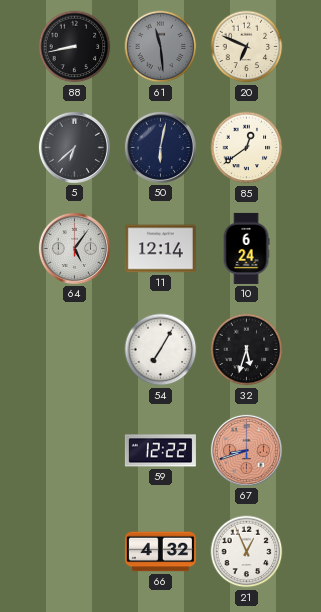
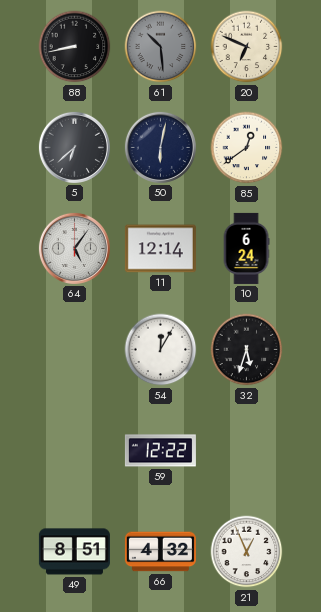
61: 11:29 -> 10:29 (161, 47)
54: 7:05 -> 12:05 (161, 350)
67: 8:42 -> none (246, 450)
49: none -> 8:51 (74, 552)
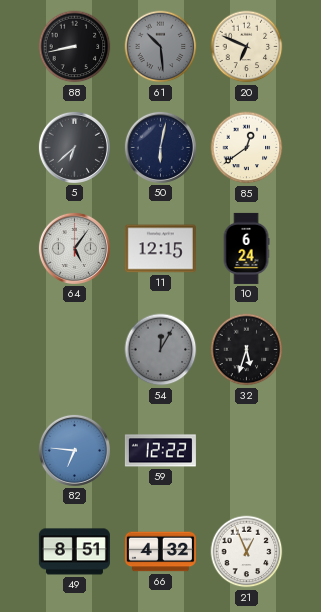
11: 12:14 -> 12:15 (160, 249)
54 dial: white -> grey (161, 350)
82: none -> 6:46 (74, 450)
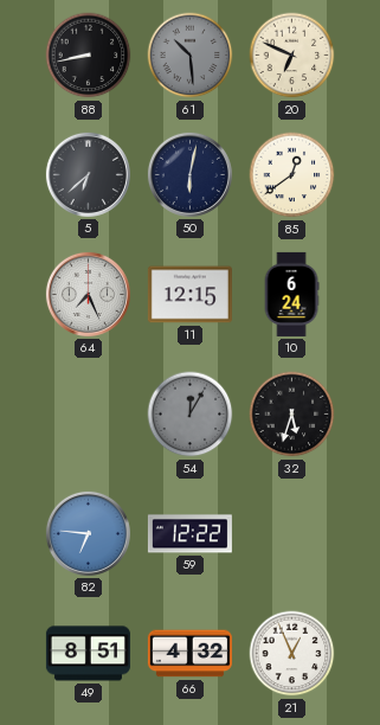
64: 5:06 -> 7:26 (88, 294)
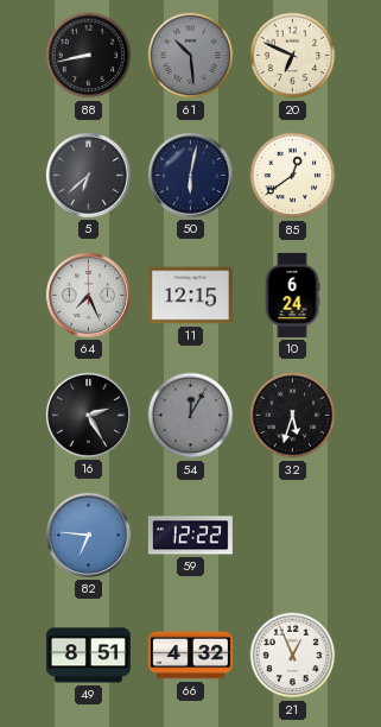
16: none -> 2:25 (88, 415)
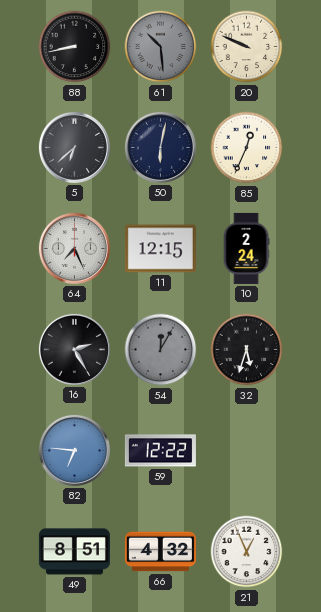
20: 6:49 -> 9:49 (247, 47)
85: 12:39 -> 12:34 (247, 148)
10: 6:24 -> 2:24 (246, 248)
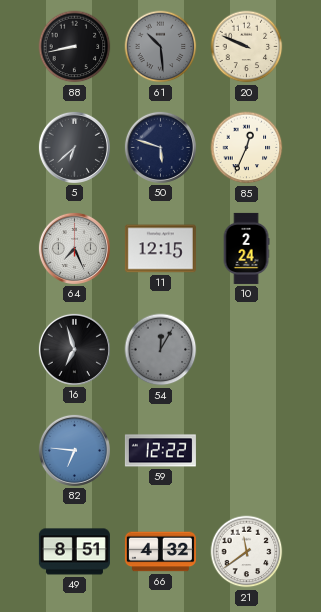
50: 6:02 -> 5:48 (160, 147)
16: 2:25 -> 6:57 (74, 349)
32: 5:33 -> none (247, 350)
21: 12:56 -> 11:39 (247, 552)
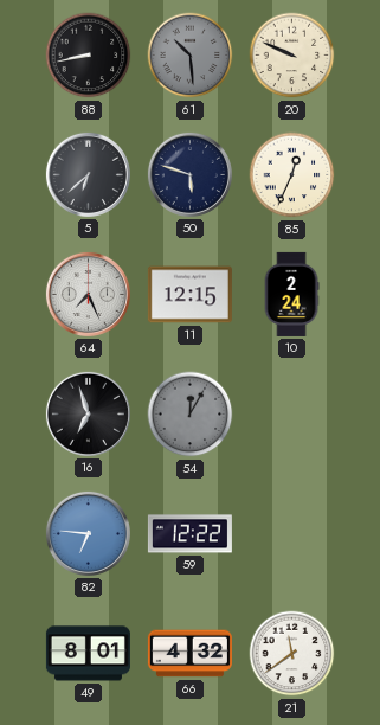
49: 8:51 -> 8:01 (88, 654)
